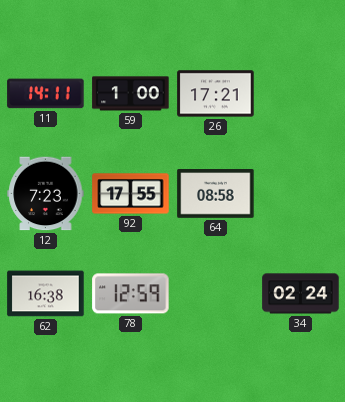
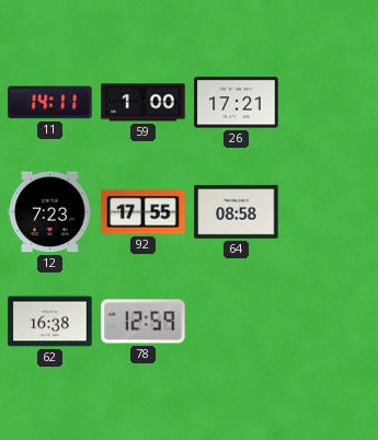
34: 02:24 -> none (301, 294)
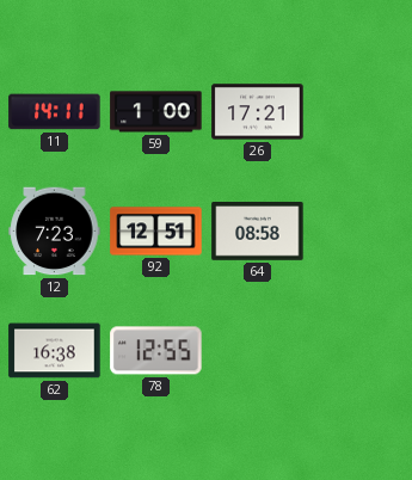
92: 17:55 -> 12:51 (156, 232)
78: 12:59 -> 12:55 (156, 351)
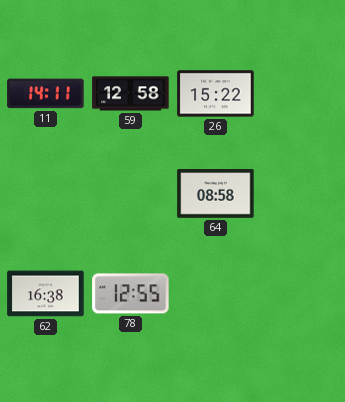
59: 1:00 -> 12:58 (131, 94)
26: 17:21 -> 15:22 (216, 94)
12: 7:23 -> none (55, 232)
92: 12:51 -> none (156, 232)
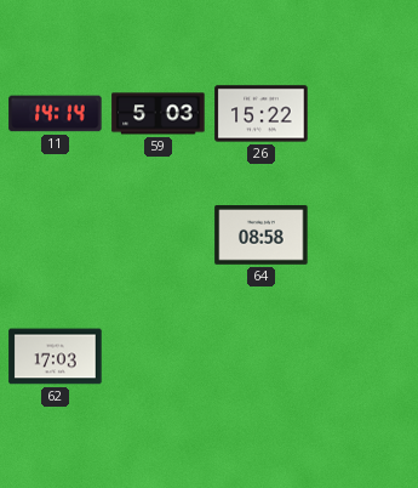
11: 14:11 -> 14:14 (56, 114)
59: 12:58 -> 5:03 (159, 114)
62: 16:38 -> 17:03 (56, 357)
78: 12:55 -> none (131, 294)
